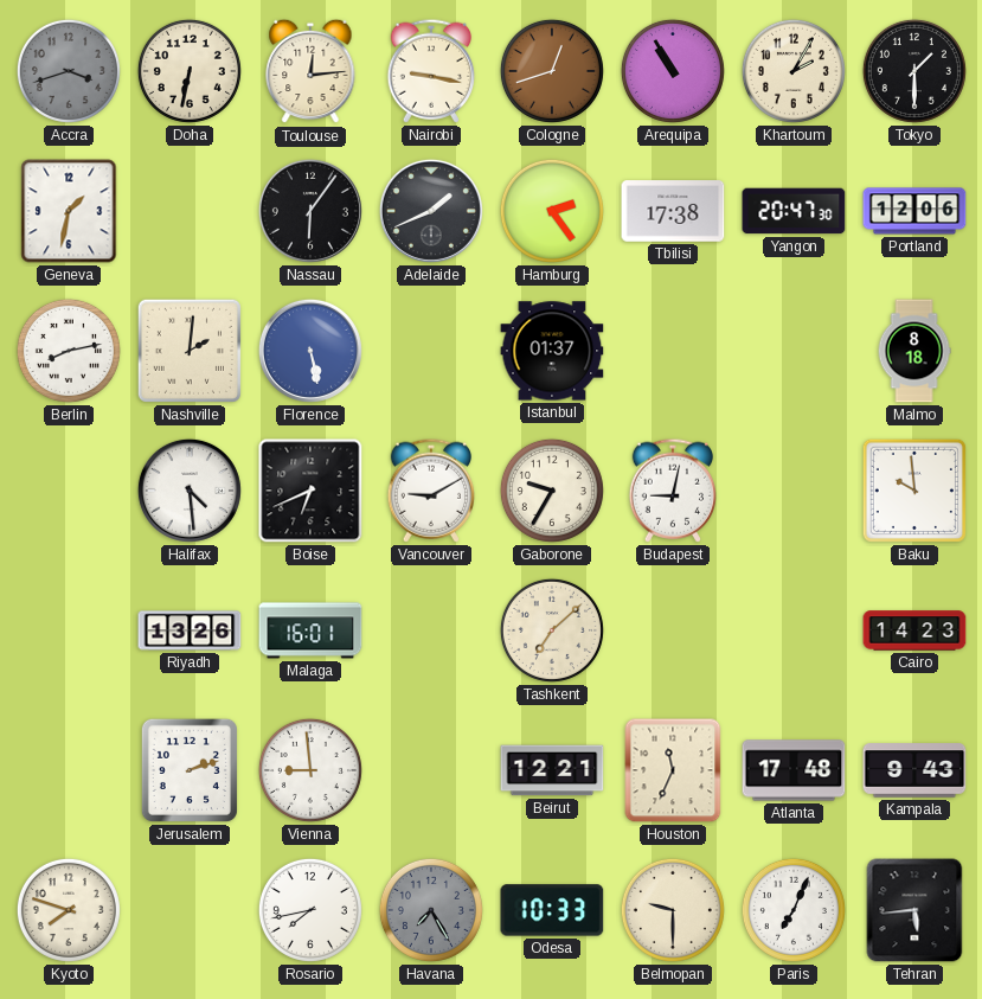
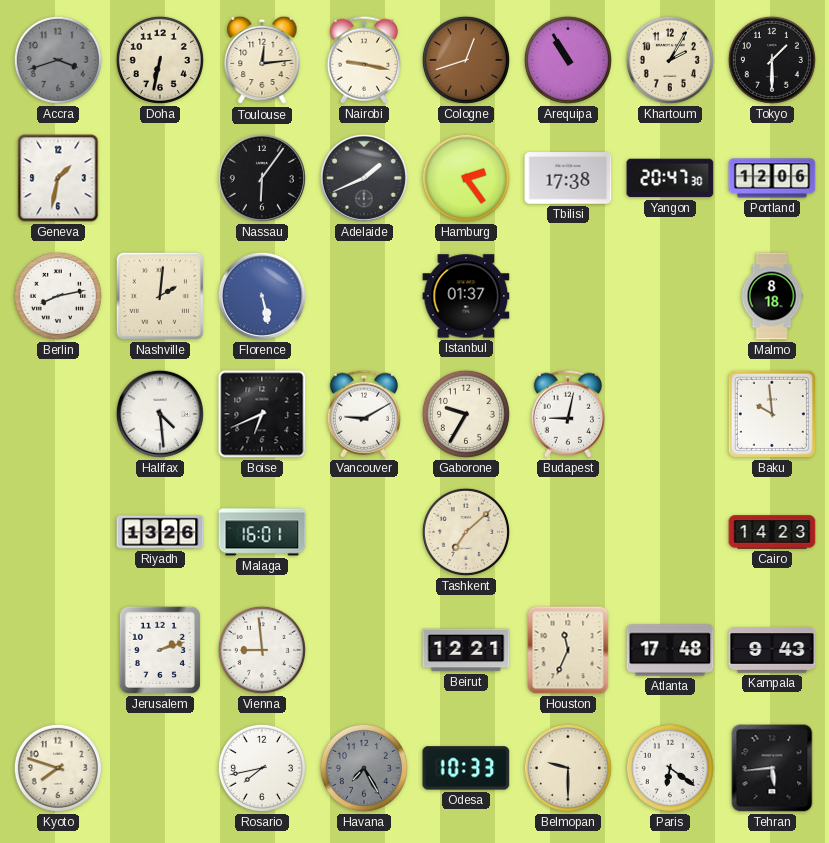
Paris: 7:04 -> 6:21 (670, 768)
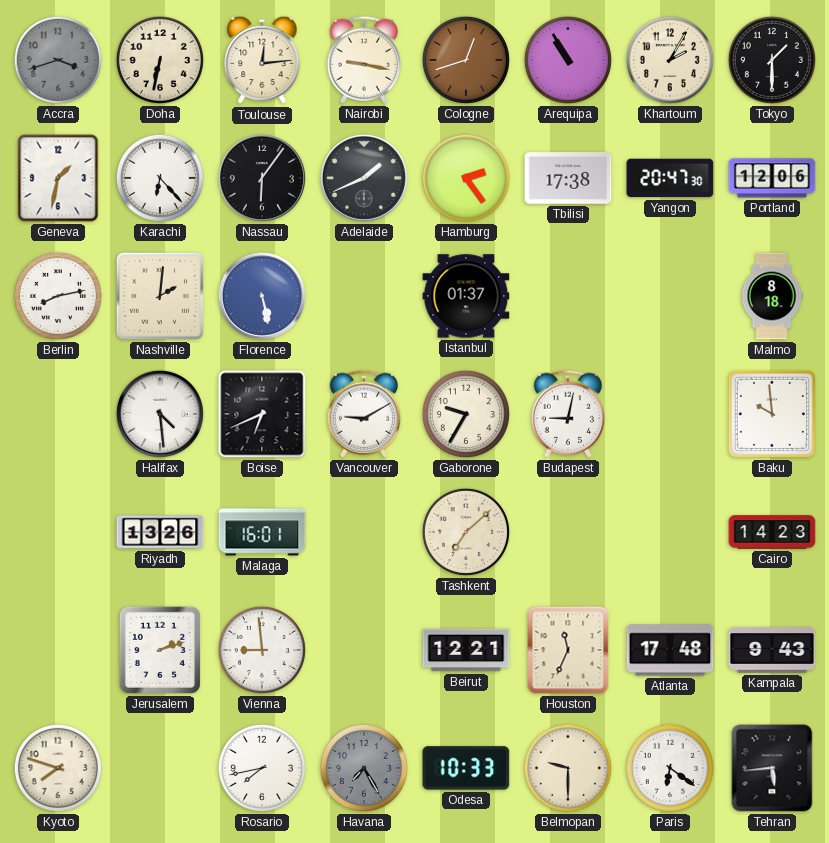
Karachi: none -> 6:23 (160, 178)
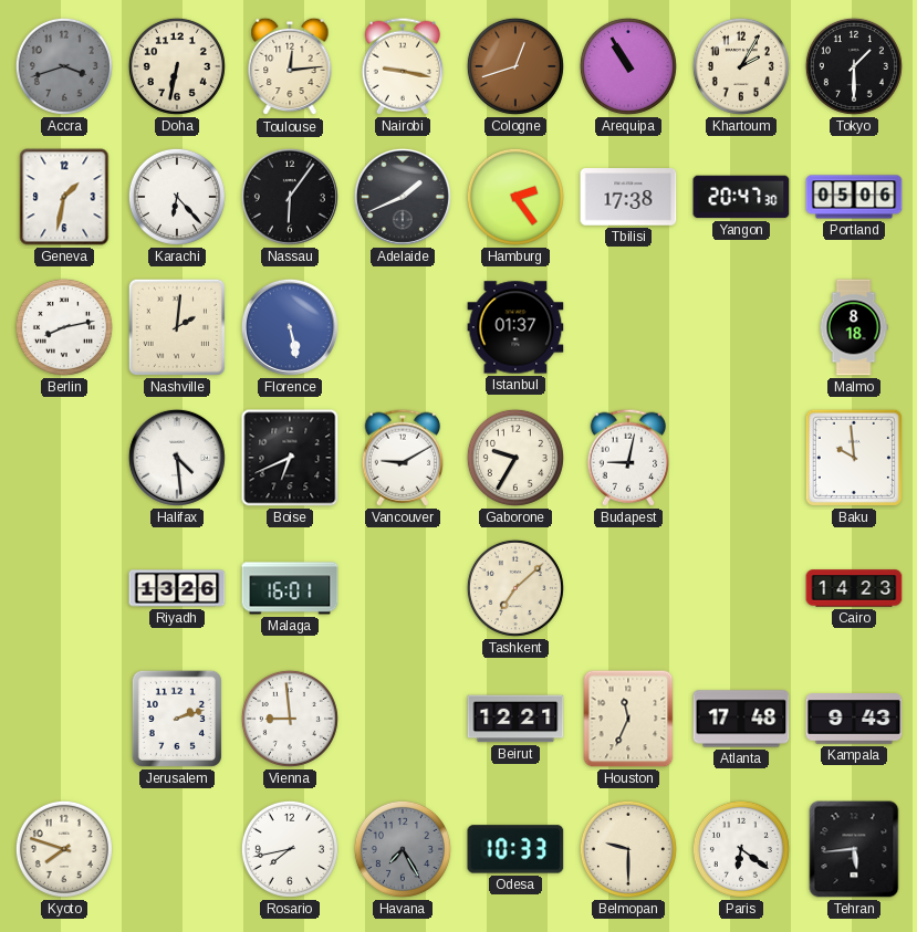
Portland: 12:06 -> 05:06 (854, 197)
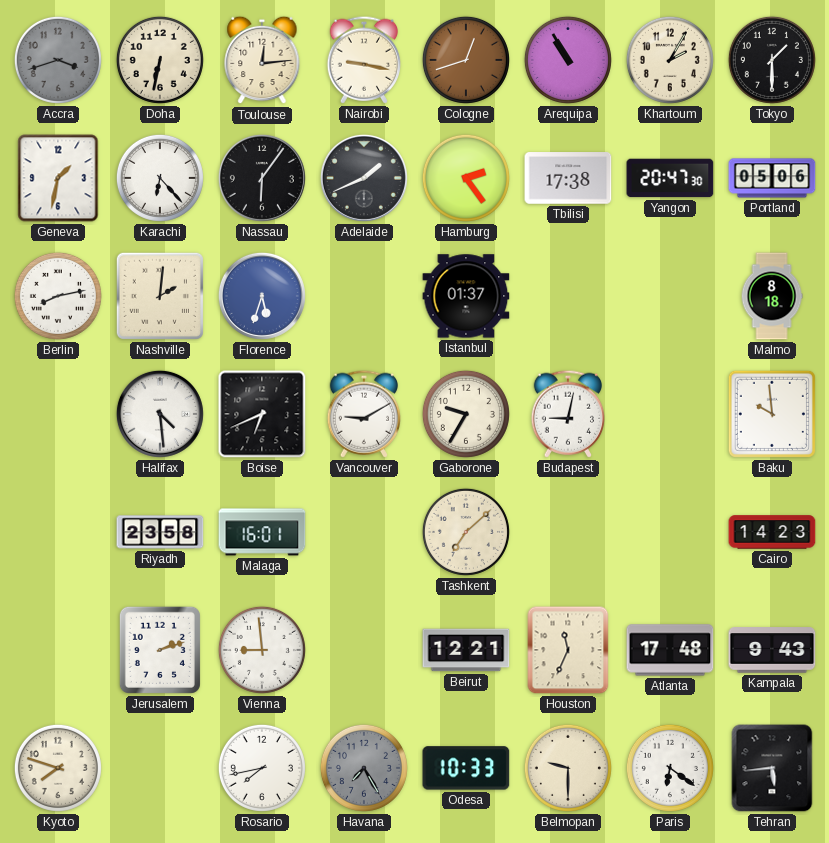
Florence: 5:28 -> 5:33 (262, 296)
Riyadh: 13:26 -> 23:58 (160, 532)
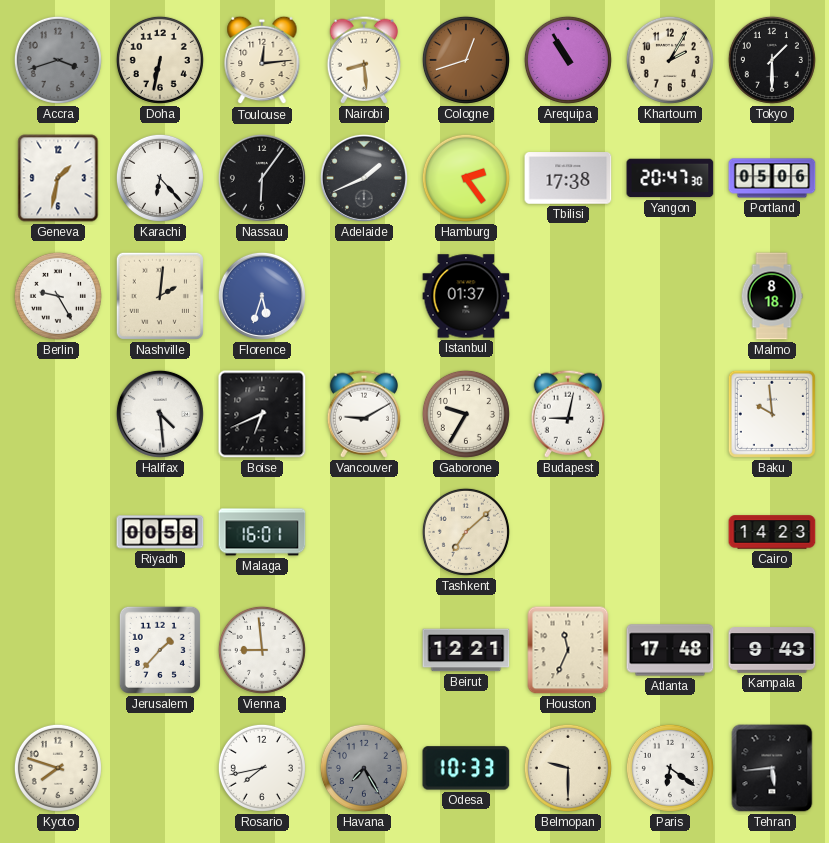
Nairobi: 9:17 -> 8:29 (364, 60)
Berlin: 8:13 -> 9:25 (58, 296)
Riyadh: 23:58 -> 00:58 (160, 532)
Jerusalem: 2:12 -> 1:37 (160, 650)
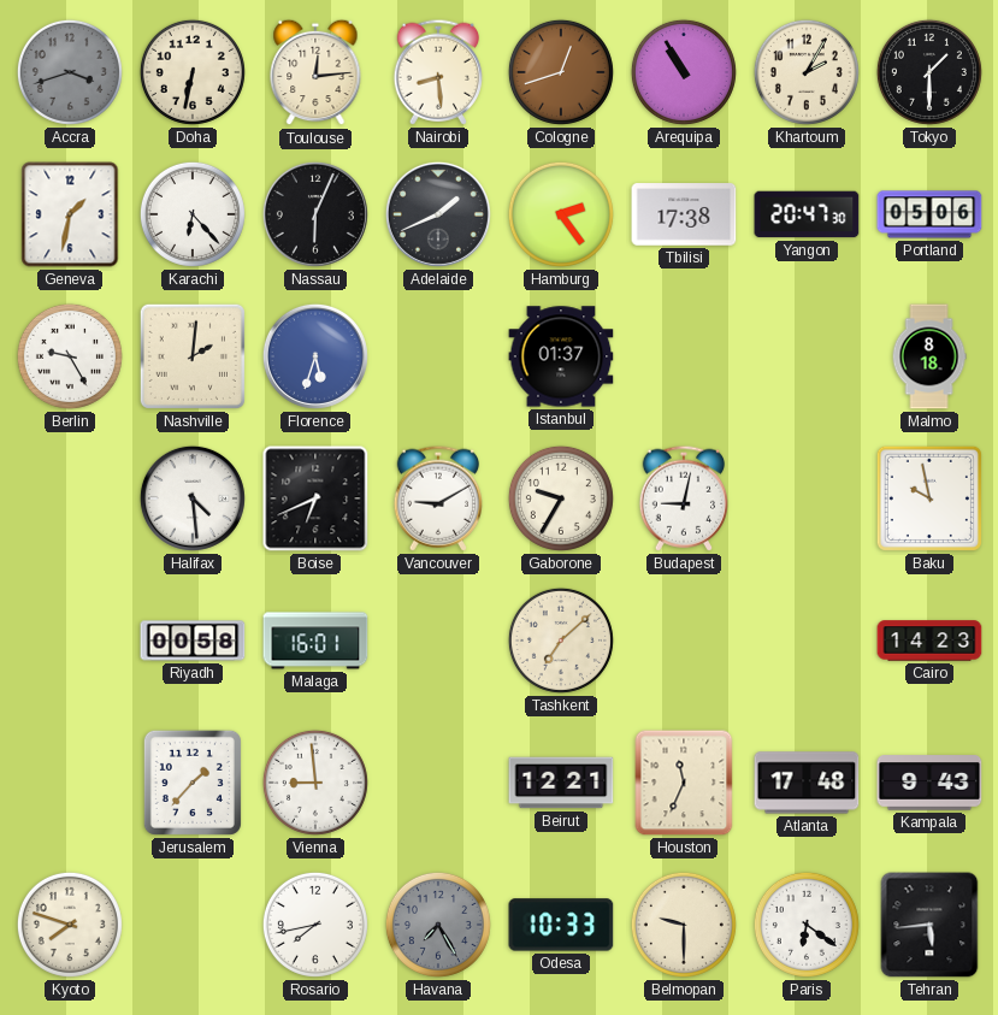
Nassau: 6:06 -> 6:04 (315, 214)
Baku: 9:59 -> 9:58 (929, 498)
